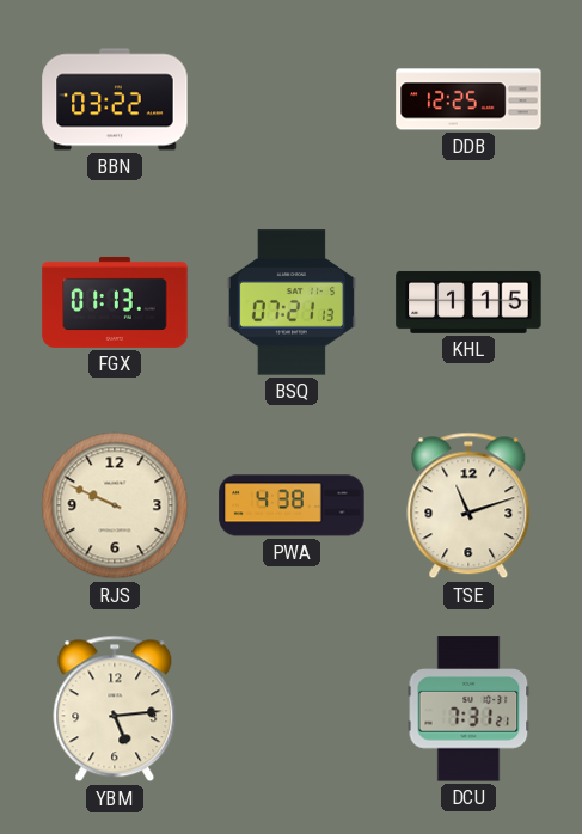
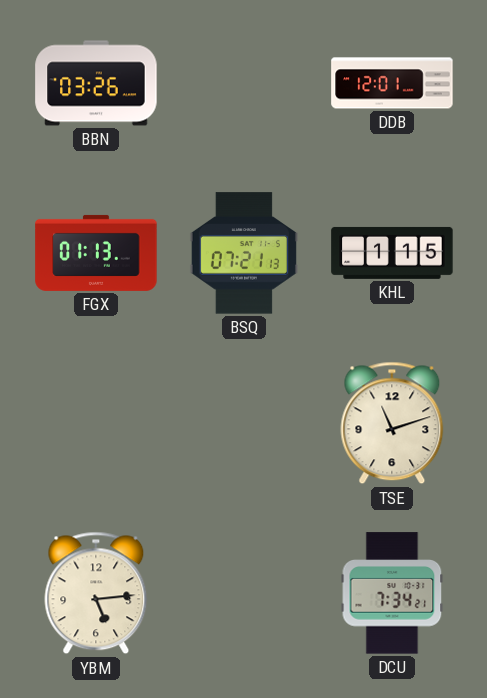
BBN: 03:22 -> 03:26 (96, 83)
DDB: 12:25 -> 12:01 (392, 83)
RJS: 9:49 -> none (115, 505)
PWA: 4:38 -> none (292, 505)
DCU: 7:31 -> 7:34 (392, 593)
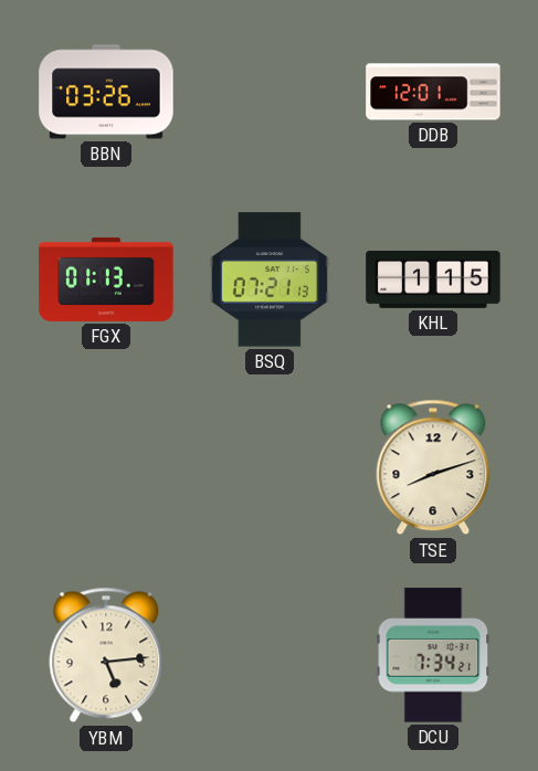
TSE: 11:12 -> 8:12 (433, 467)
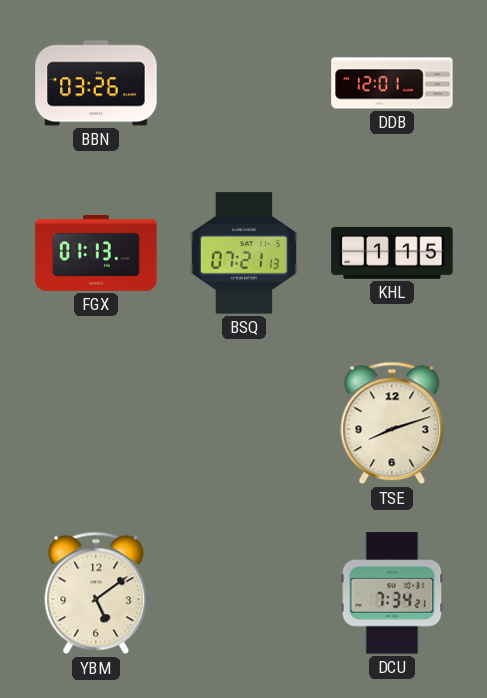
YBM: 5:14 -> 5:09 (96, 593)
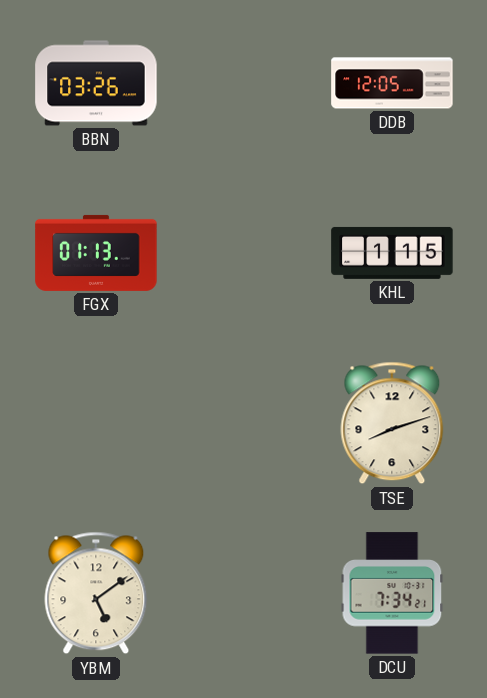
DDB: 12:01 -> 12:05 (392, 83)
BSQ: 07:21 -> none (244, 253)
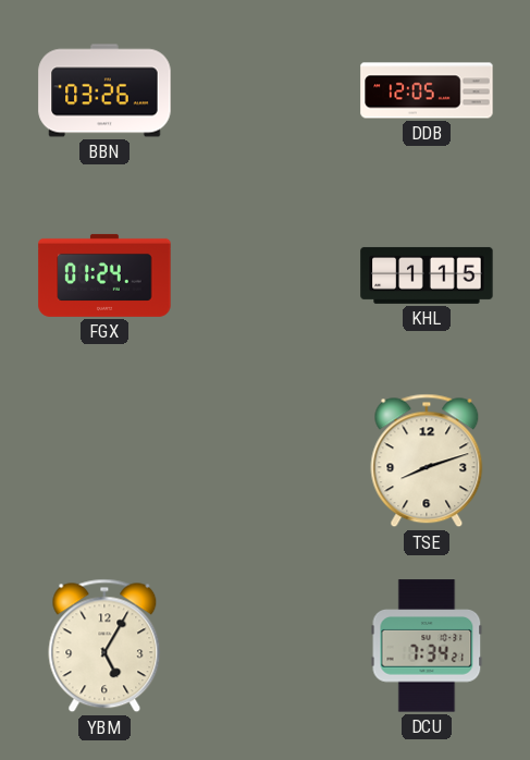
FGX: 01:13 -> 01:24 (104, 275)
YBM: 5:09 -> 5:05 (104, 646)
